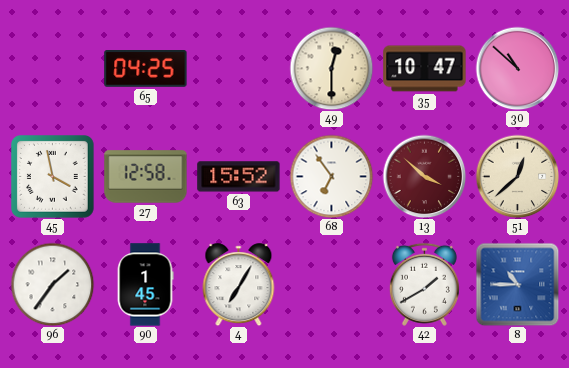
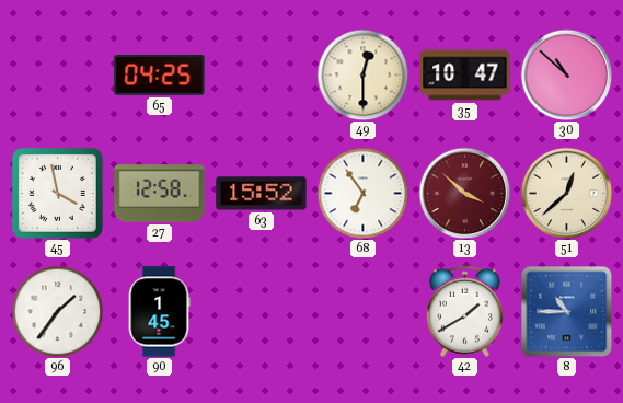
4: 7:05 -> none (239, 285)
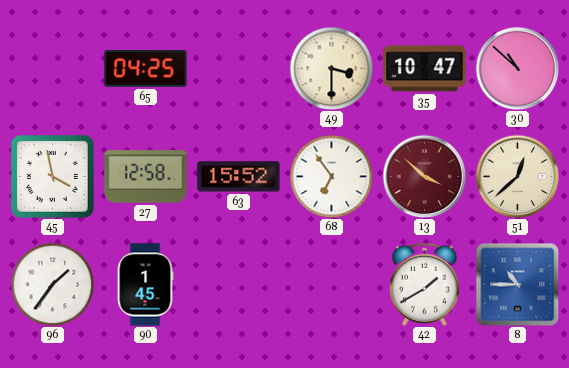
49: 12:30 -> 3:30 (331, 68)
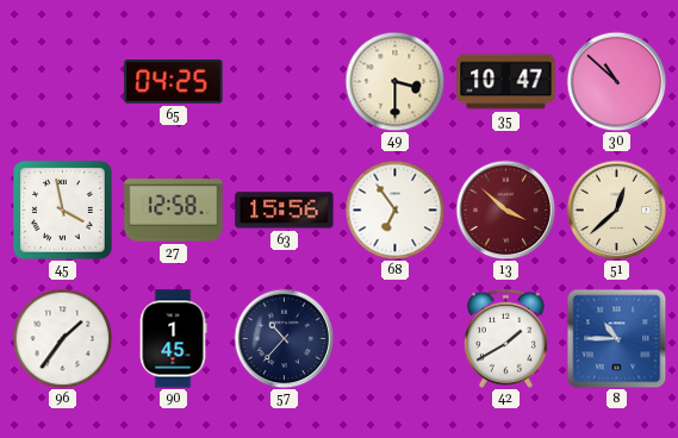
63: 15:52 -> 15:56 (285, 211)
57: none -> 10:37 (284, 338)
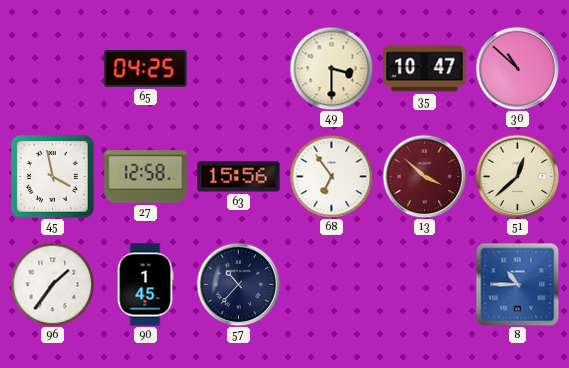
42: 1:40 -> none (505, 338)
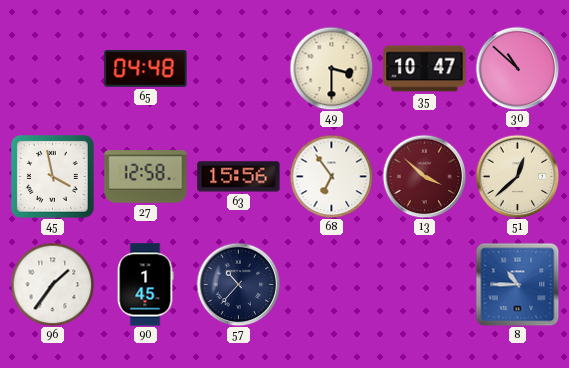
65: 04:25 -> 04:48 (146, 69)
